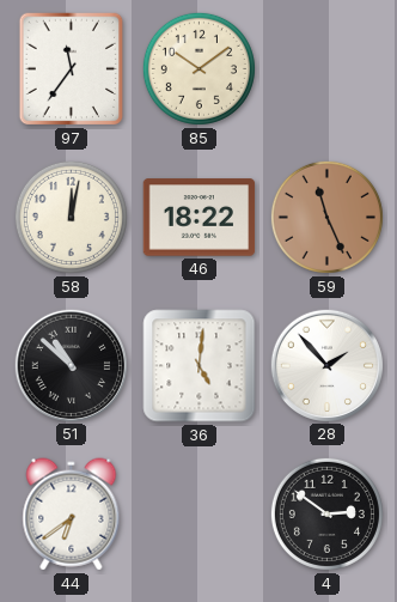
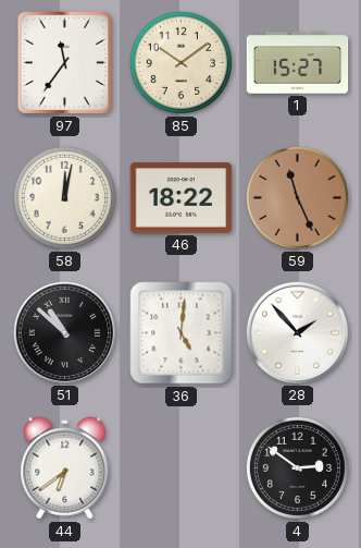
1: none -> 15:27 (298, 63)
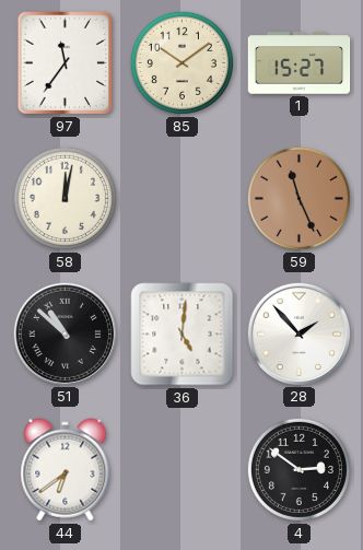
46: 18:22 -> none (182, 198)
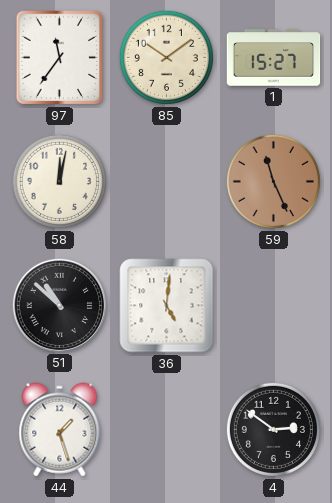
28: 1:53 -> none (298, 333)
44: 6:39 -> 1:27 (60, 430)
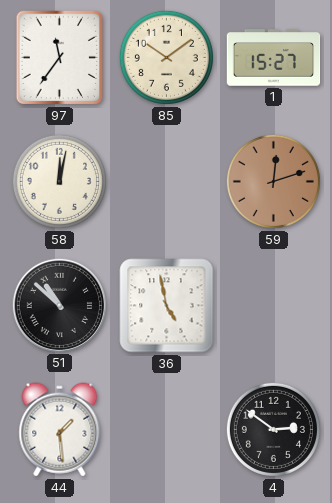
59: 11:26 -> 12:12 (273, 181)
36: 5:01 -> 4:58 (167, 306)
44: 1:27 -> 1:29 (60, 430)
